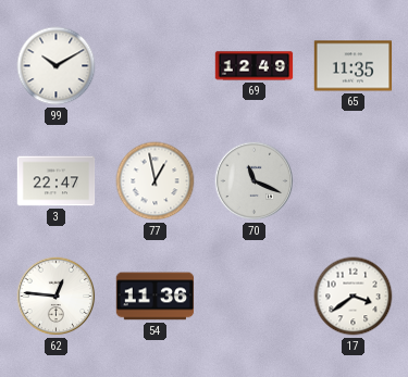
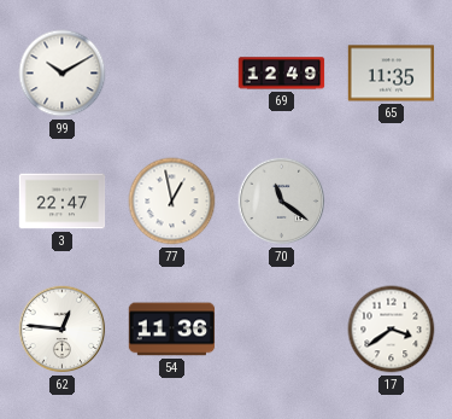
70: 11:19 -> 11:21 (282, 202)
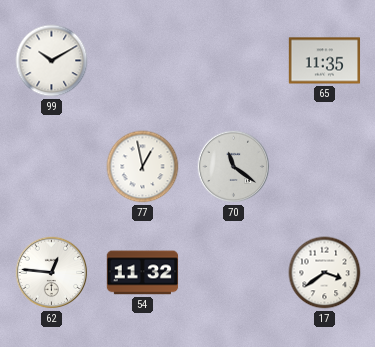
69: 12:49 -> none (282, 74)
3: 22:47 -> none (63, 202)
54: 11:36 -> 11:32 (143, 273)
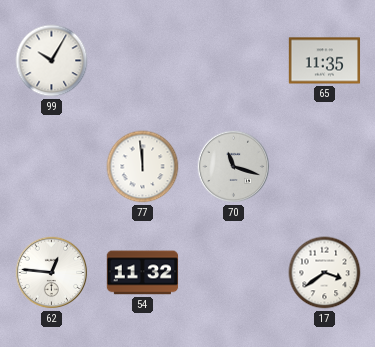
99: 10:10 -> 10:05 (52, 61)
77: 12:58 -> 11:59 (143, 167)
70: 11:21 -> 11:18 (234, 167)
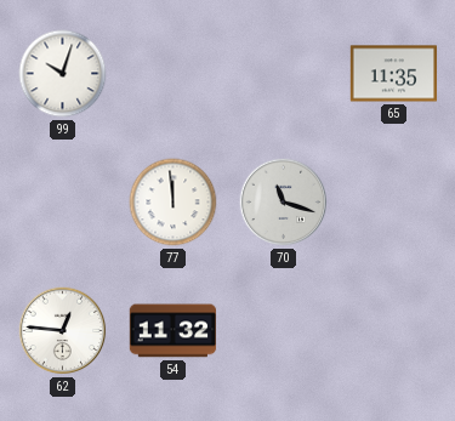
99: 10:05 -> 10:03 (63, 74)
17: 3:39 -> none (325, 273)
